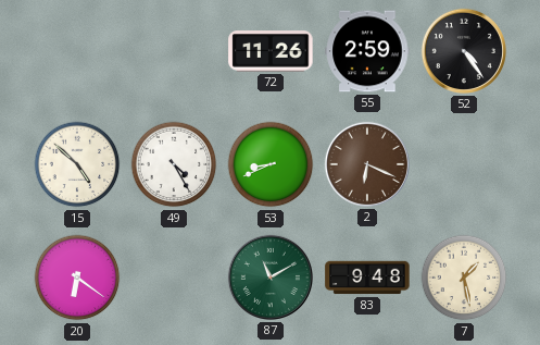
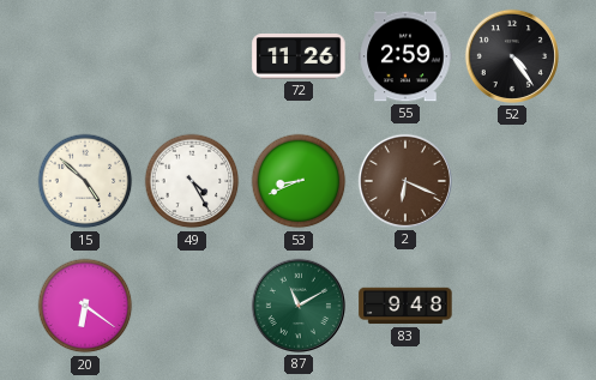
7: 1:28 -> none (464, 278)
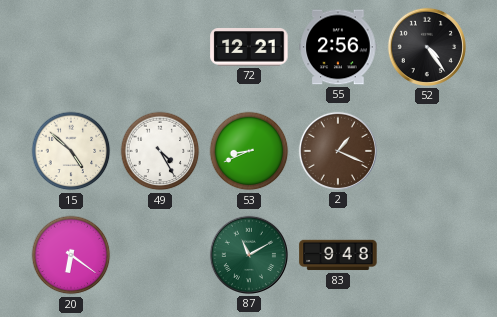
72: 11:26 -> 12:21 (249, 47)
55: 2:59 -> 2:56 (338, 47)
2: 6:19 -> 1:19 (338, 151)
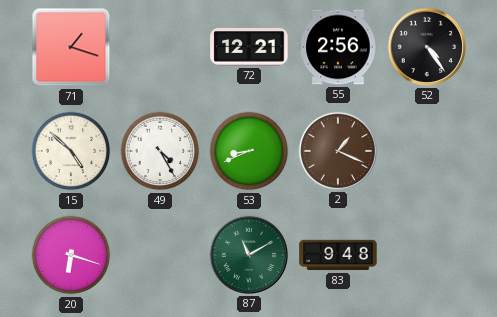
71: none -> 1:18 (71, 47)
20: 6:21 -> 6:18 (71, 255)
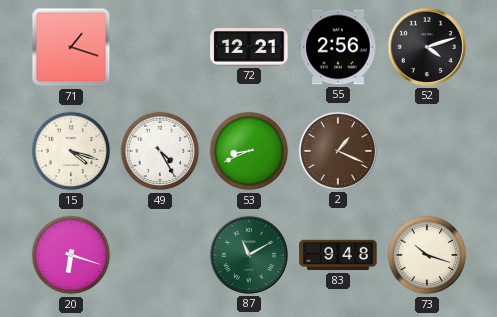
52: 4:24 -> 4:12 (427, 47)
15: 4:52 -> 4:18 (71, 151)
73: none -> 10:18 (427, 255)
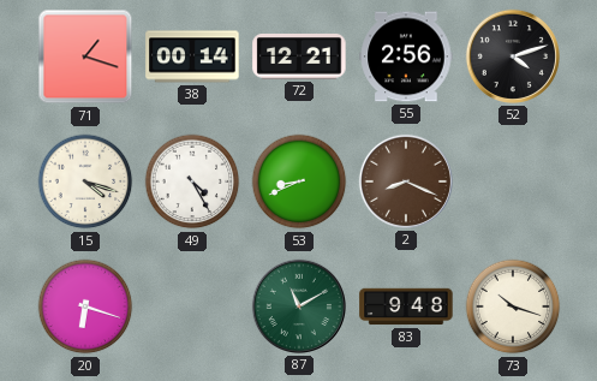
38: none -> 00:14 (192, 56)
2: 1:19 -> 8:19 (406, 181)
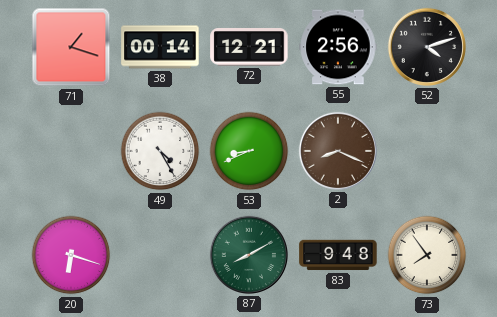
15: 4:18 -> none (85, 181)
87: 11:10 -> 8:10 (249, 255)
73: 10:18 -> 7:54 (427, 255)
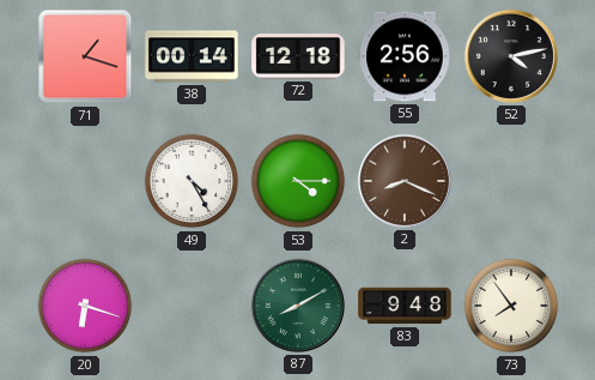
72: 12:21 -> 12:18 (298, 56)
52: 4:12 -> 4:13 (511, 56)
53: 8:41 -> 4:15 (298, 181)
